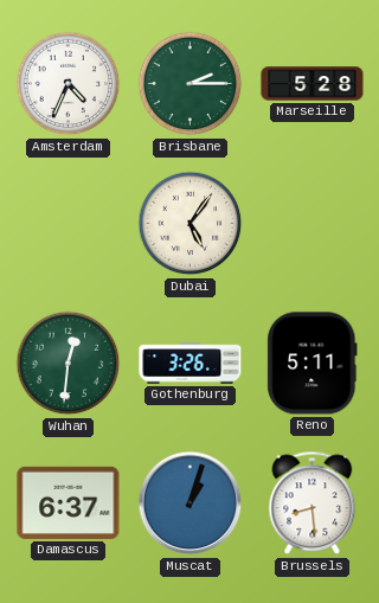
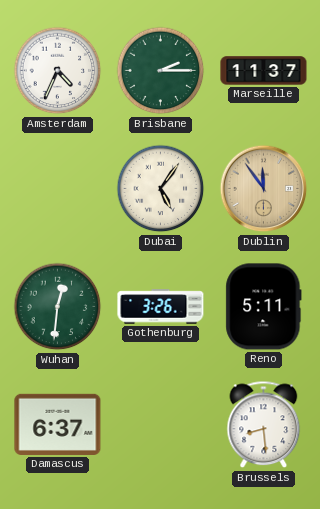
Marseille: 5:28 -> 11:37 (264, 71)
Dublin: none -> 11:54 (264, 189)
Muscat: 1:03 -> none (191, 503)
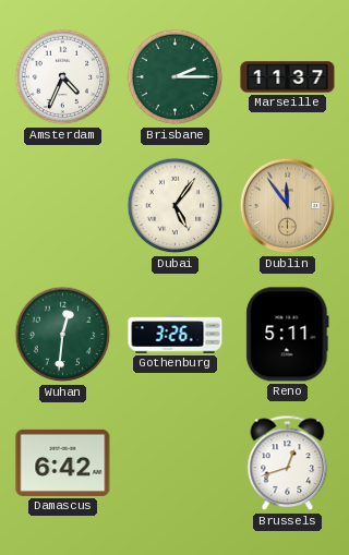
Damascus: 6:37 -> 6:42 (63, 462)
Brussels: 8:29 -> 12:42 (288, 463)
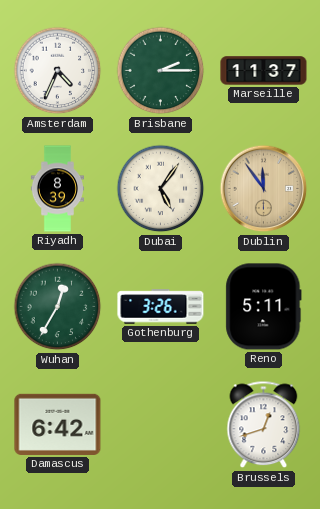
Riyadh: none -> 8:39 (57, 189)
Wuhan: 12:31 -> 12:35 (58, 307)
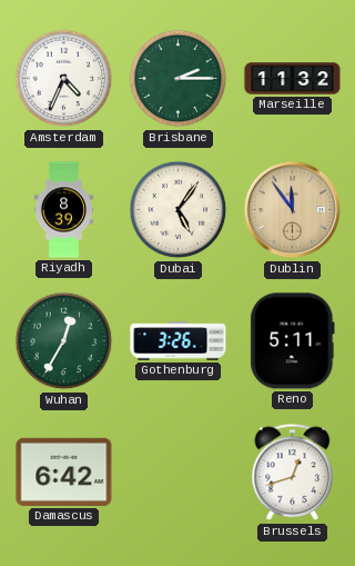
Marseille: 11:37 -> 11:32 (293, 79)
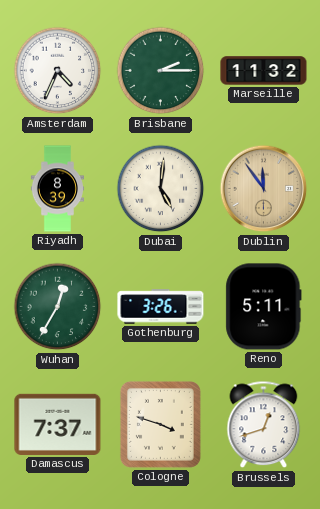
Dubai: 5:06 -> 5:01 (161, 189)
Damascus: 6:42 -> 7:37 (58, 424)
Cologne: none -> 3:48 (160, 424)
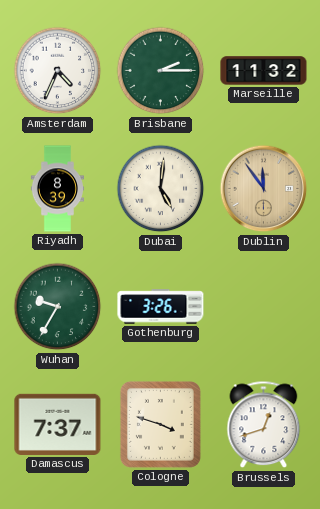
Wuhan: 12:35 -> 9:35 (58, 307)
Reno: 5:11 -> none (264, 307)
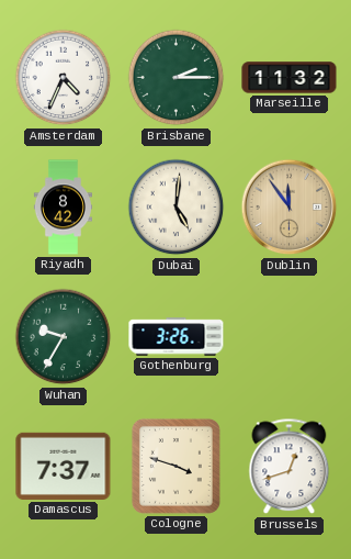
Riyadh: 8:39 -> 8:42 (63, 208)
